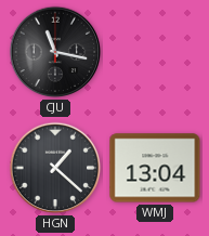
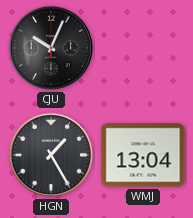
CJU: 11:17 -> 10:04 (51, 48)
HGN: 1:22 -> 1:25 (51, 155)
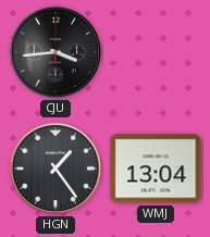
CJU: 10:04 -> 3:44 (55, 52)
HGN: 1:25 -> 1:24 (55, 169)
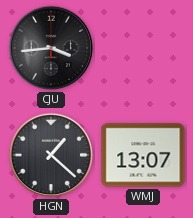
HGN: 1:24 -> 1:22 (51, 155)
WMJ: 13:04 -> 13:07 (143, 155)
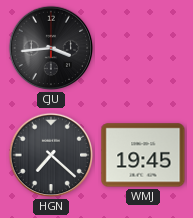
HGN: 1:22 -> 7:22 (51, 155)
WMJ: 13:07 -> 19:45 (143, 155)
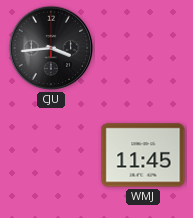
HGN: 7:22 -> none (51, 155)
WMJ: 19:45 -> 11:45 (143, 155)
